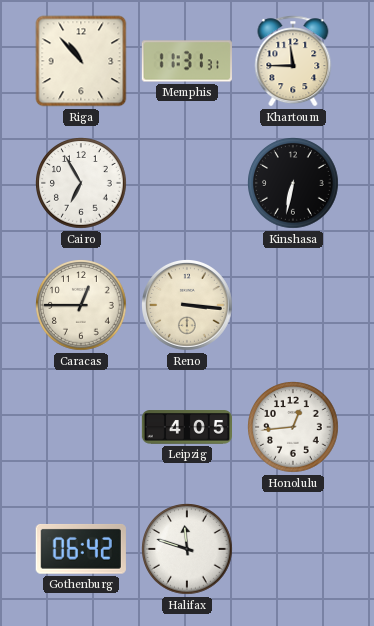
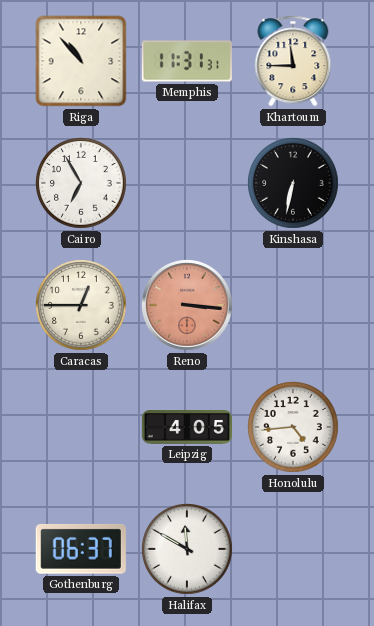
Reno dial: cream -> salmon (188, 306)
Honolulu: 12:44 -> 4:44 (293, 427)
Gothenburg: 06:42 -> 06:37 (81, 549)
Halifax: 11:48 -> 11:50 (187, 549)
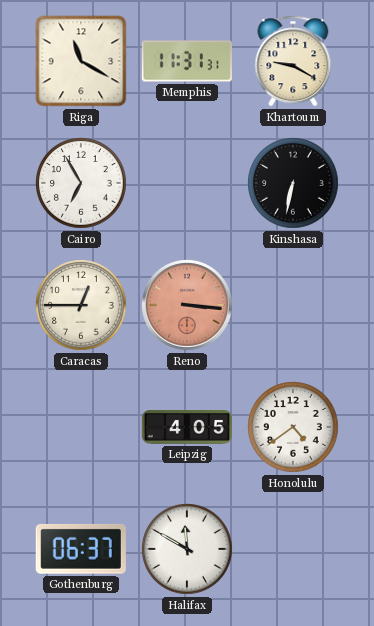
Riga: 10:53 -> 11:20 (81, 61)
Khartoum: 11:45 -> 9:20 (293, 61)
Honolulu: 4:44 -> 4:39 (293, 427)
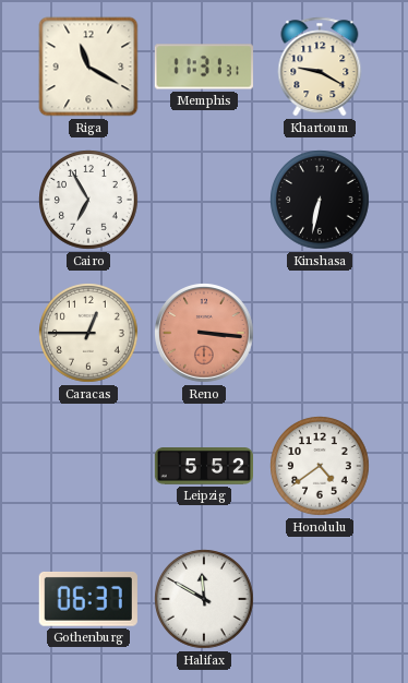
Leipzig: 4:05 -> 5:52 (203, 466)
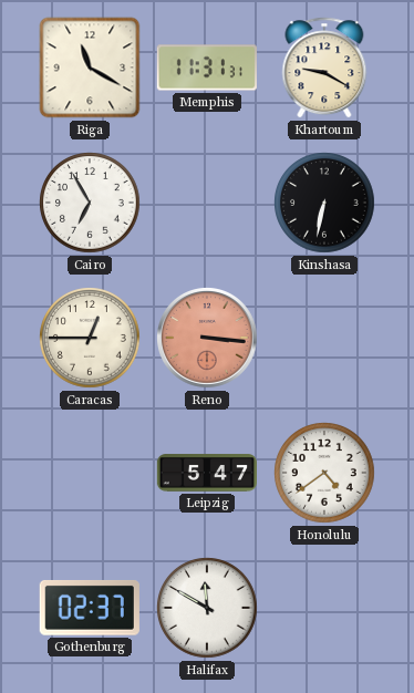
Leipzig: 5:52 -> 5:47 (206, 473)
Gothenburg: 06:37 -> 02:37 (90, 608)
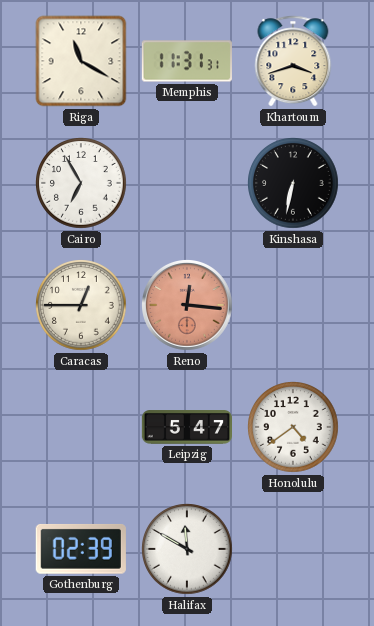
Khartoum: 9:20 -> 3:42 (293, 61)
Reno: 3:16 -> 12:16 (188, 306)
Gothenburg: 02:37 -> 02:39 (81, 549)
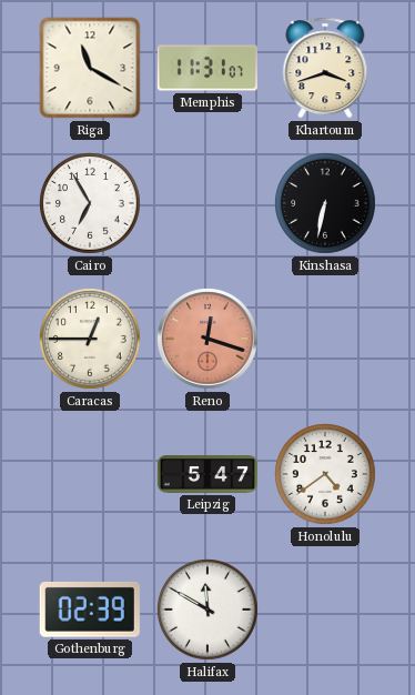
Memphis: 11:31:31 -> 11:31:07 (207, 68)
Reno: 12:16 -> 12:18 (209, 340)
